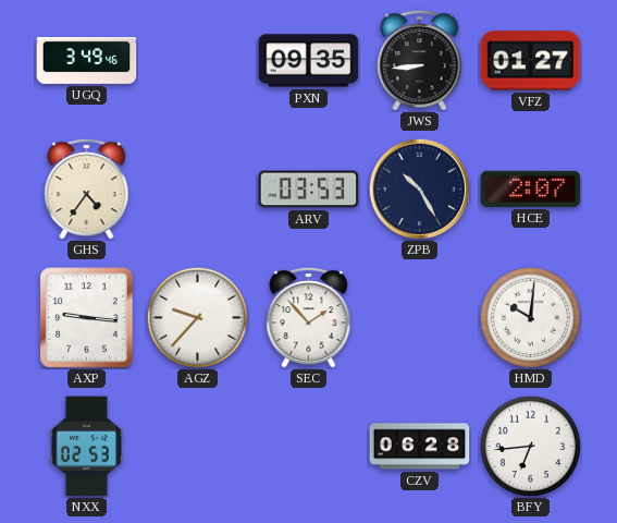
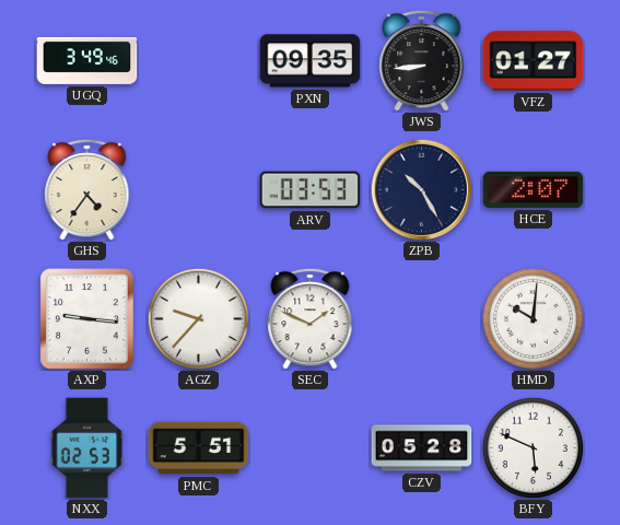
SEC: 1:53 -> 1:49 (311, 318)
PMC: none -> 5:51 (199, 448)
CZV: 06:28 -> 05:28 (422, 448)
BFY: 6:44 -> 5:49 (533, 447)
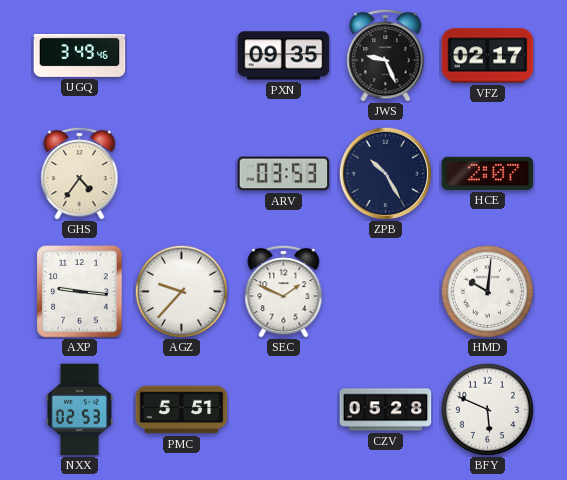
JWS: 8:44 -> 9:26 (386, 55)
VFZ: 01:27 -> 02:17 (488, 56)
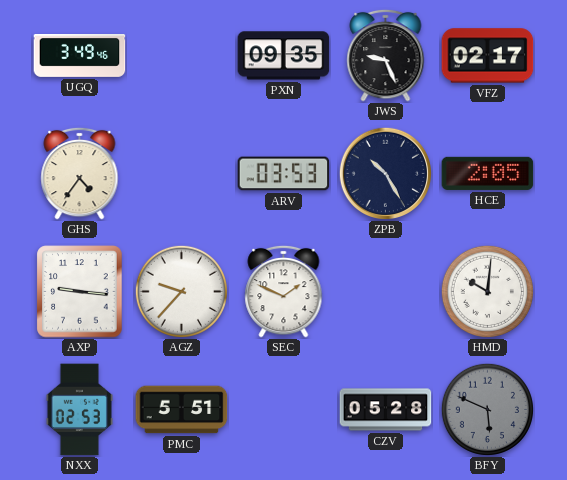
HCE: 2:07 -> 2:05 (488, 173)
BFY dial: white -> grey (487, 409)
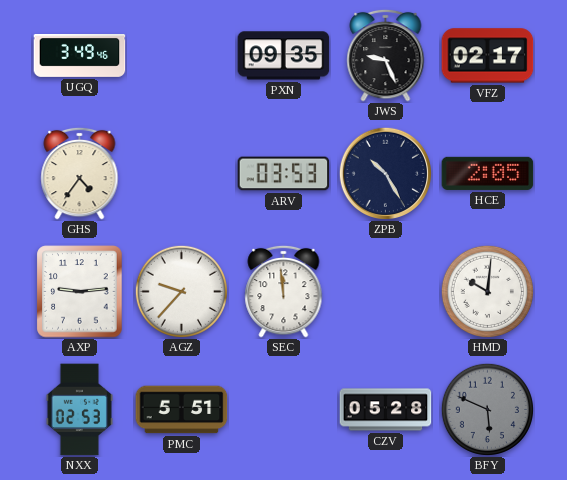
AXP: 9:16 -> 9:14 (80, 292)
SEC: 1:49 -> 11:59 (284, 291)
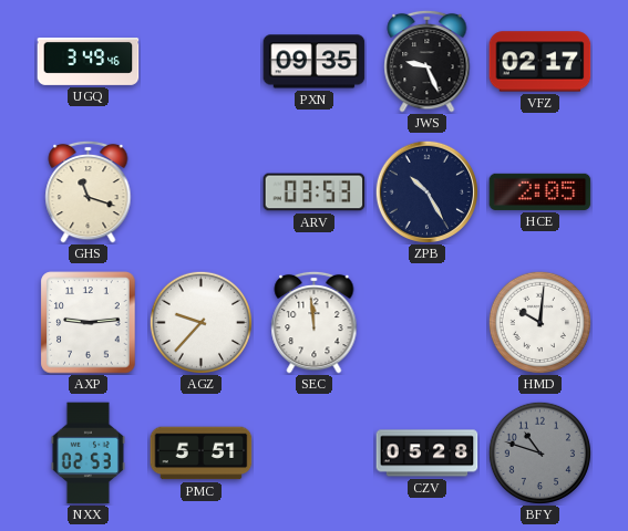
GHS: 4:36 -> 11:18 (89, 191)
BFY: 5:49 -> 10:48 (539, 452)
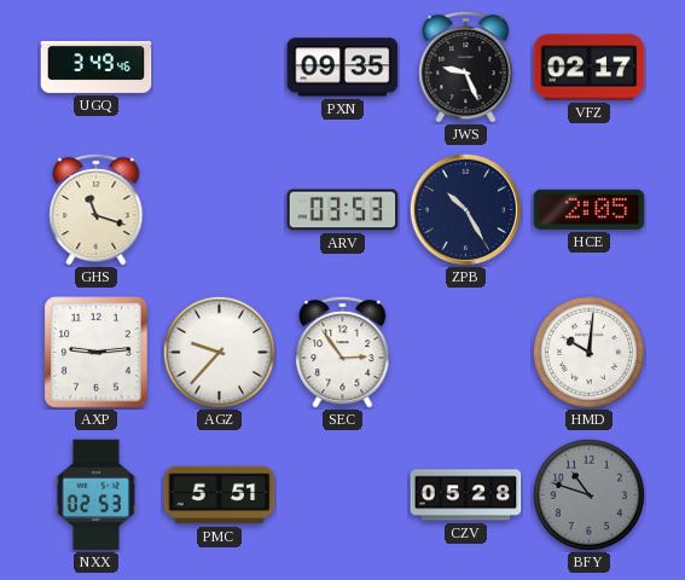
SEC: 11:59 -> 2:54 (343, 352)
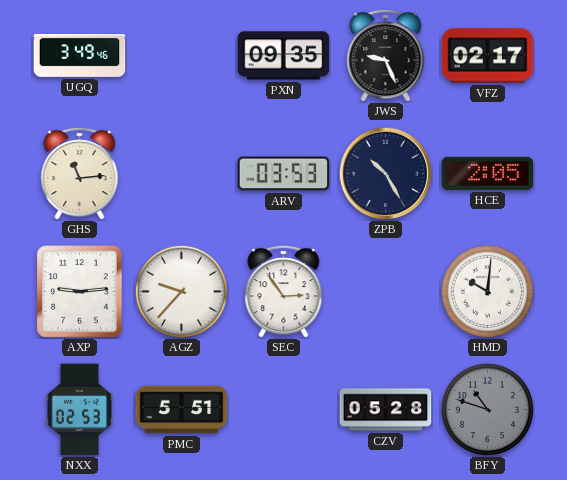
GHS: 11:18 -> 11:14 (80, 173)
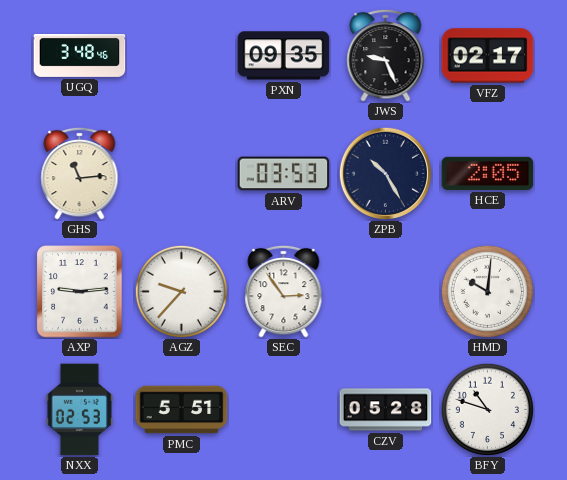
UGQ: 3:49 -> 3:48 (80, 56)
BFY dial: grey -> white (487, 409)
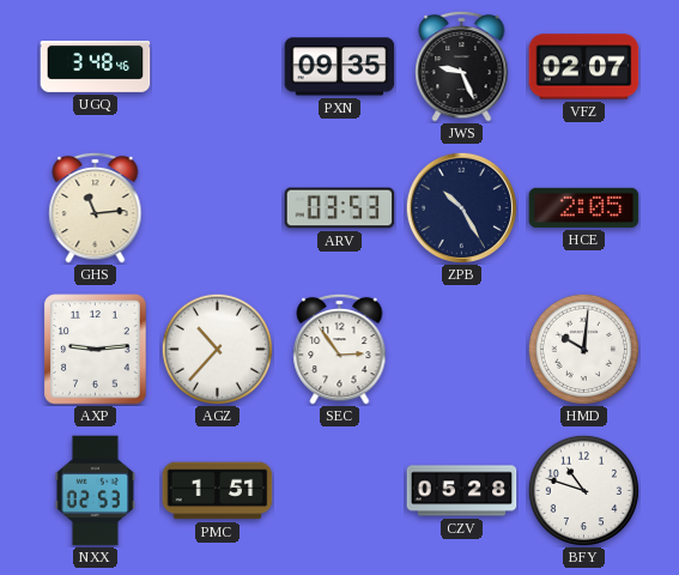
VFZ: 02:17 -> 02:07 (584, 67)
AGZ: 9:37 -> 10:37 (217, 349)
PMC: 5:51 -> 1:51 (218, 491)
